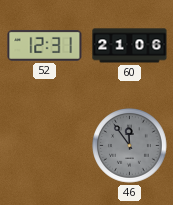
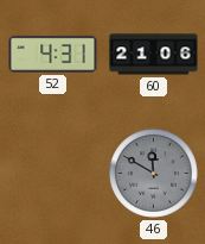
52: 12:31 -> 4:31 (53, 54)
46: 11:54 -> 11:50 (154, 174)
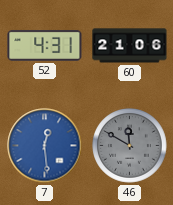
7: none -> 12:29 (45, 146)
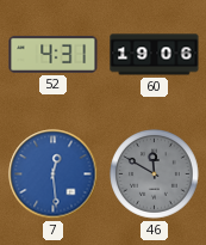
60: 21:06 -> 19:06 (155, 55)
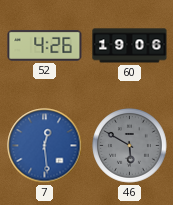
52: 4:31 -> 4:26 (45, 45)
46: 11:50 -> 5:50 (130, 146)
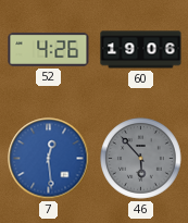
46: 5:50 -> 5:53 (141, 159)
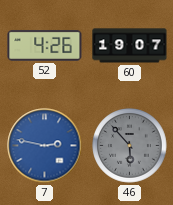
60: 19:06 -> 19:07 (130, 46)
7: 12:29 -> 2:47 (45, 146)
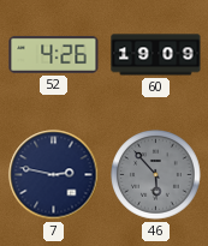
60: 19:07 -> 19:09 (156, 55)
7 dial: blue -> navy (54, 175)
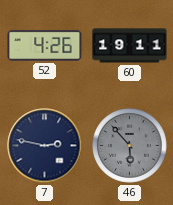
60: 19:09 -> 19:11 (130, 46)
